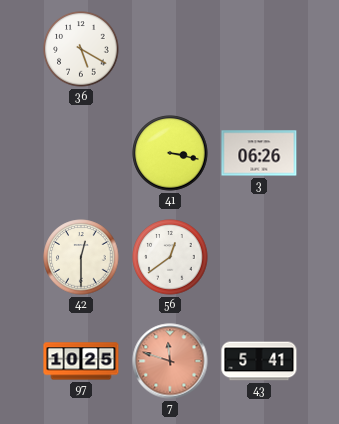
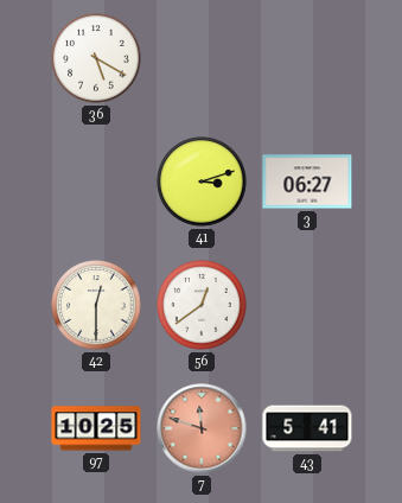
41: 3:17 -> 3:12 (202, 182)
3: 06:26 -> 06:27 (307, 182)
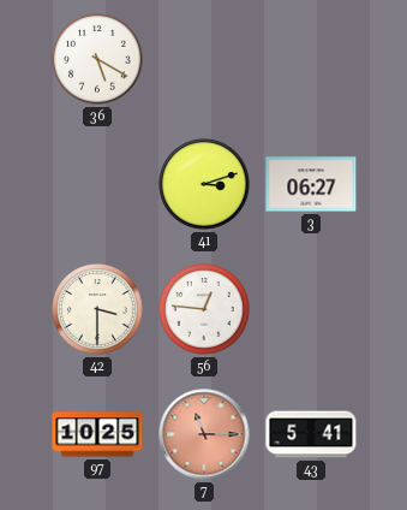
42: 12:30 -> 3:30 (97, 309)
56: 12:39 -> 12:46 (204, 309)
7: 11:48 -> 11:15 (204, 434)
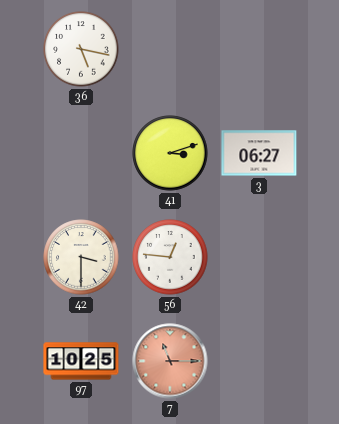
36: 5:20 -> 5:17 (81, 49)
43: 5:41 -> none (311, 434)
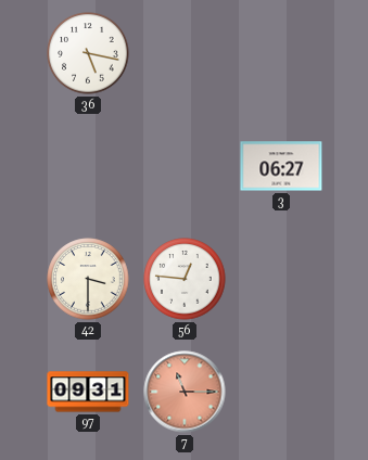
41: 3:12 -> none (170, 153)
97: 10:25 -> 09:31 (88, 392)
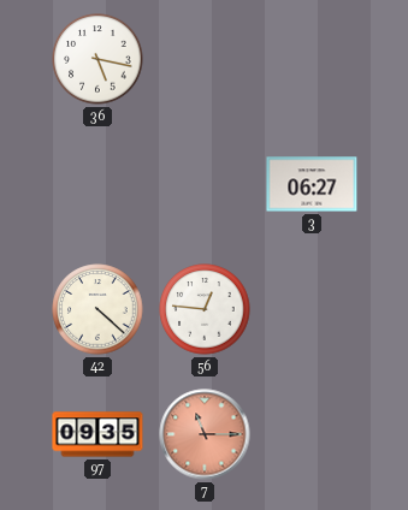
42: 3:30 -> 4:22 (97, 309)
97: 09:31 -> 09:35 (97, 434)
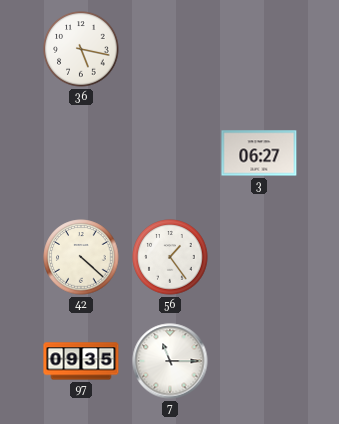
56: 12:46 -> 1:24 (170, 257)
7 dial: salmon -> white (170, 361)
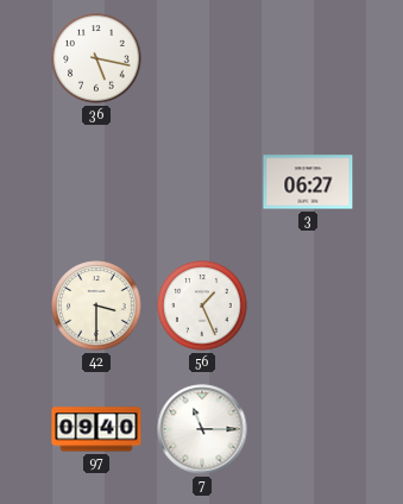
42: 4:22 -> 3:30 (96, 305)
56: 1:24 -> 1:26 (202, 305)
97: 09:35 -> 09:40 (96, 429)
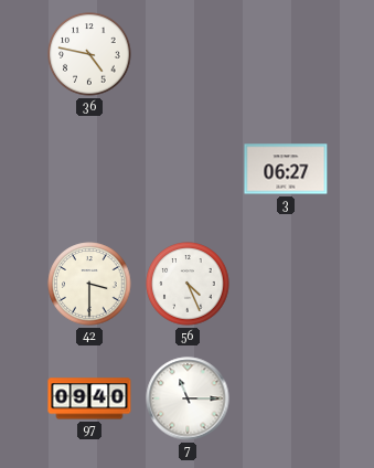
36: 5:17 -> 4:47 (89, 54)
56: 1:26 -> 4:26 (188, 284)
